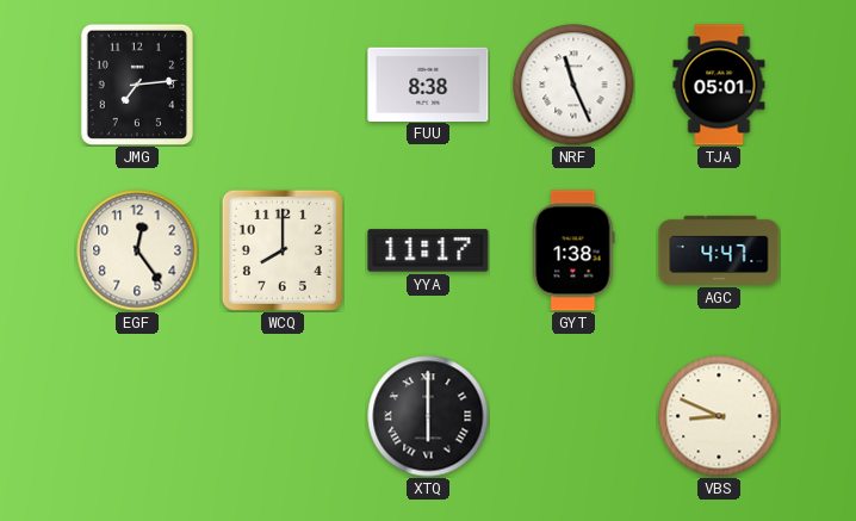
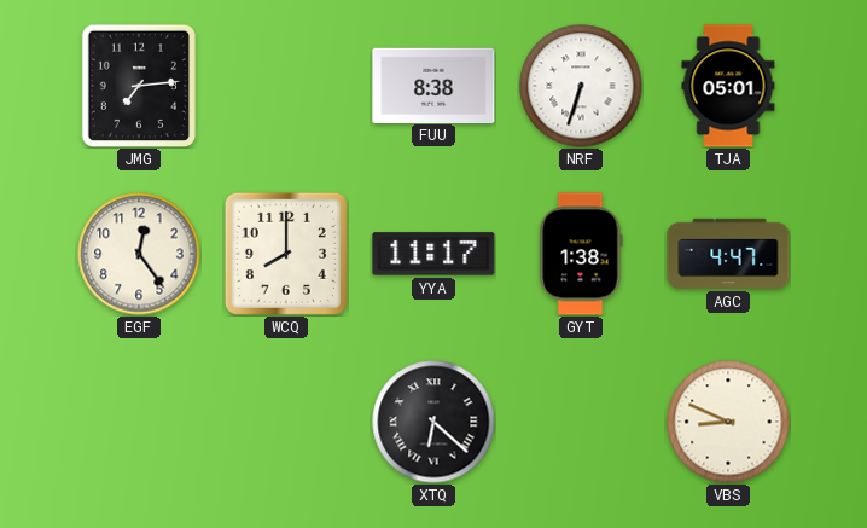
NRF: 11:26 -> 6:33 (581, 86)
XTQ: 6:00 -> 6:22 (433, 422)
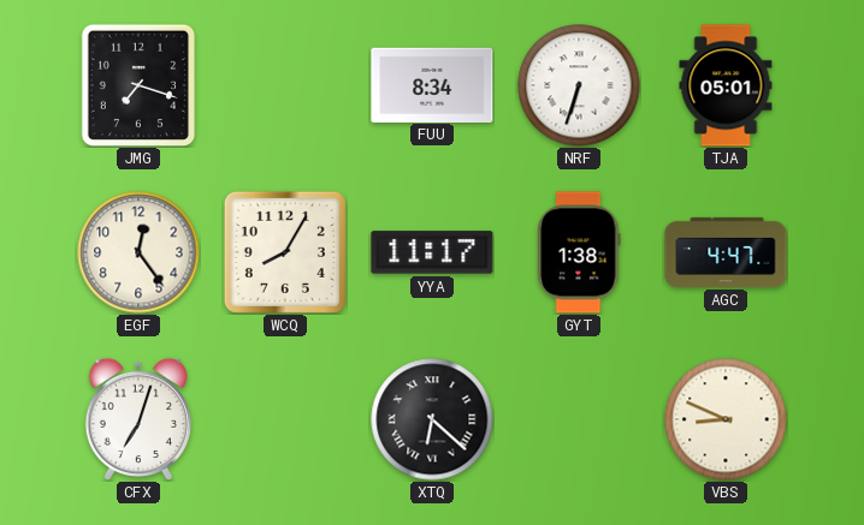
JMG: 7:14 -> 7:18 (137, 84)
FUU: 8:38 -> 8:34 (432, 84)
WCQ: 8:00 -> 8:05 (285, 252)
CFX: none -> 7:03 (138, 419)
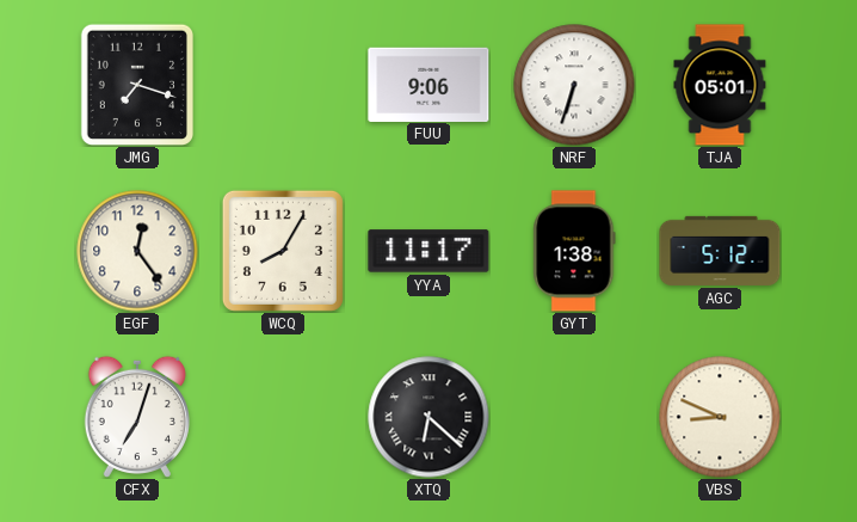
FUU: 8:34 -> 9:06 (428, 84)
AGC: 4:47 -> 5:12 (720, 251)
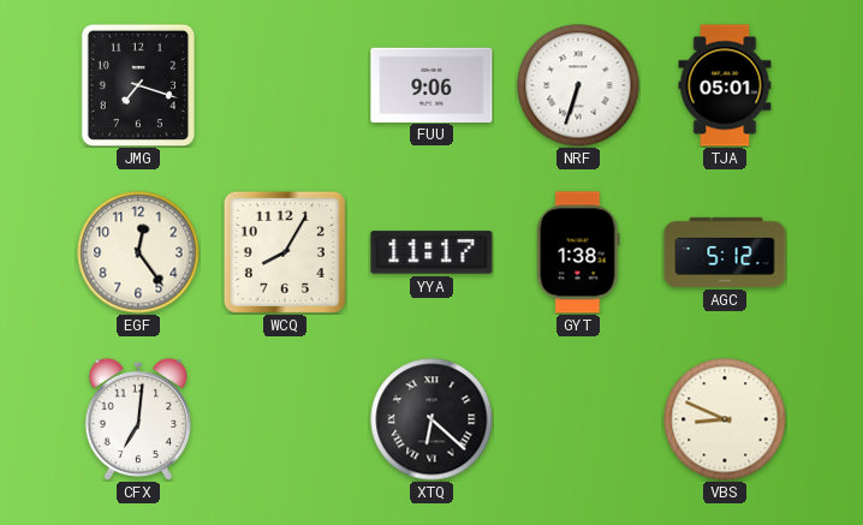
CFX: 7:03 -> 7:01 (138, 419)
